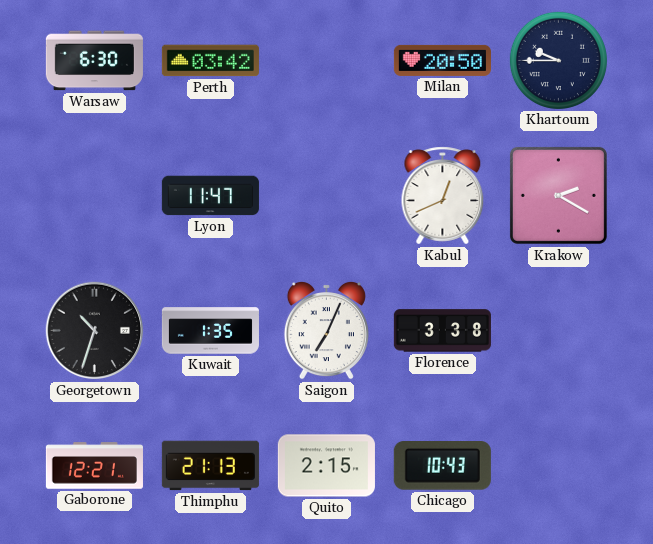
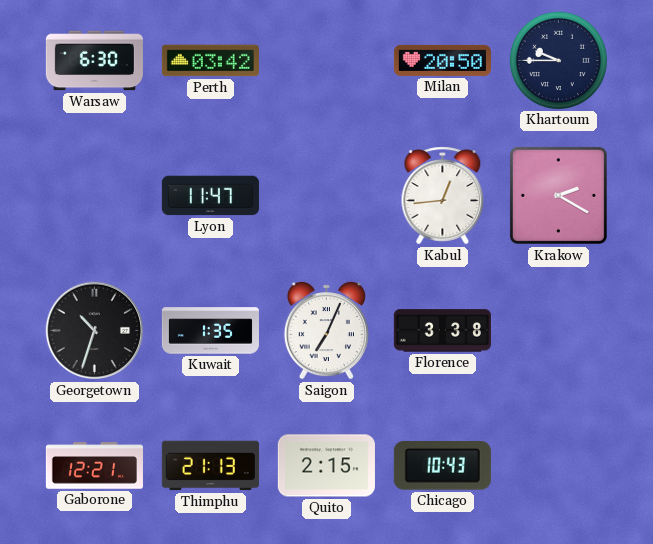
Kabul: 12:41 -> 12:44 (443, 196)
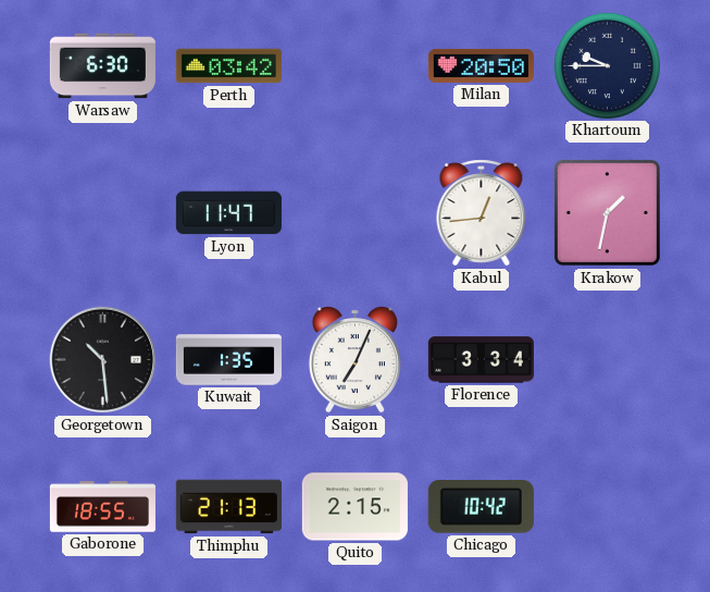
Krakow: 2:20 -> 1:32 (607, 212)
Georgetown: 10:33 -> 10:29 (103, 360)
Florence: 3:38 -> 3:34 (481, 360)
Gaborone: 12:21 -> 18:55 (102, 507)
Chicago: 10:43 -> 10:42 (481, 507)
